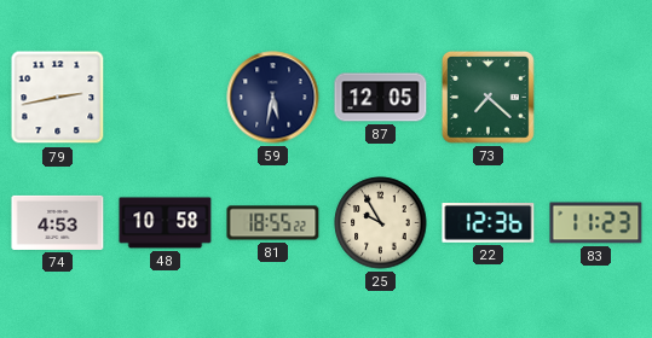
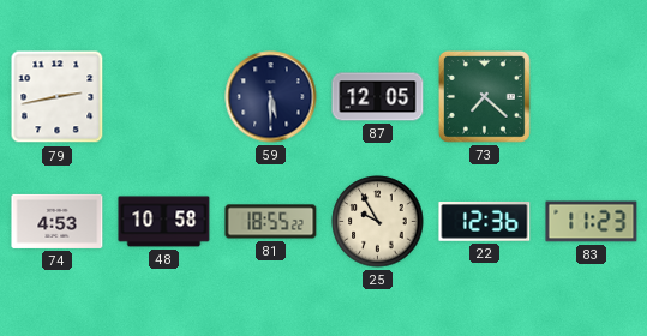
59: 5:32 -> 5:30 (271, 97)
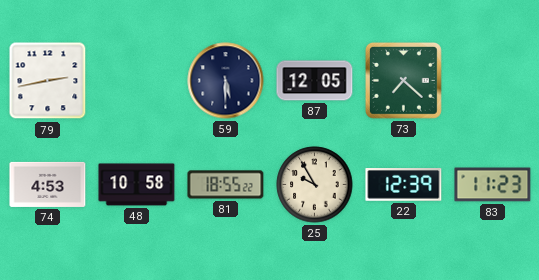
22: 12:36 -> 12:39 (404, 185)
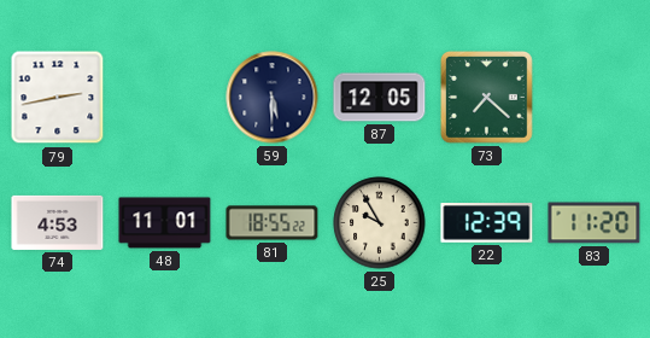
48: 10:58 -> 11:01 (165, 223)
83: 11:23 -> 11:20 (595, 223)
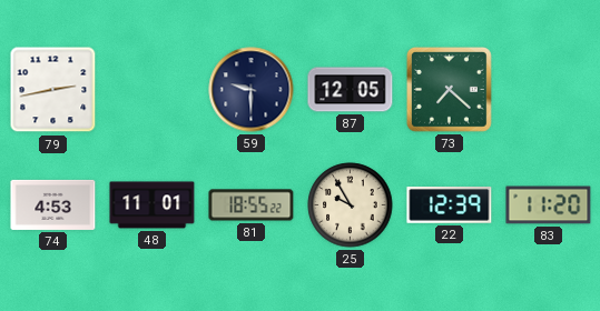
59: 5:30 -> 9:30 (252, 90)
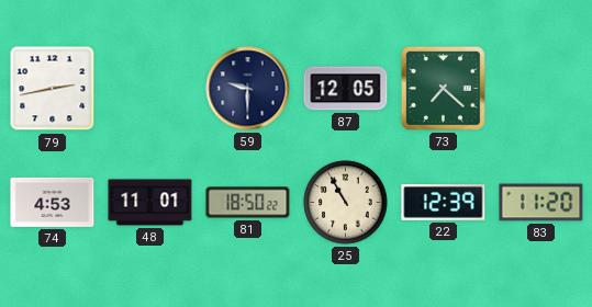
81: 18:55 -> 18:50 (248, 203)
25: 9:55 -> 10:55 (346, 203)
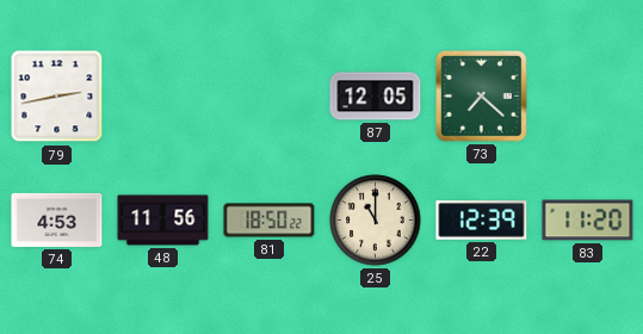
59: 9:30 -> none (248, 89)
48: 11:01 -> 11:56 (163, 221)
25: 10:55 -> 11:00 (376, 221)
